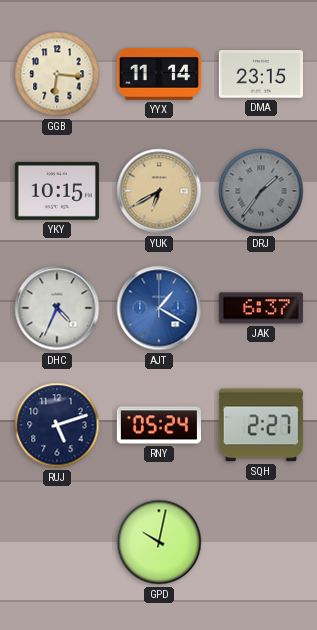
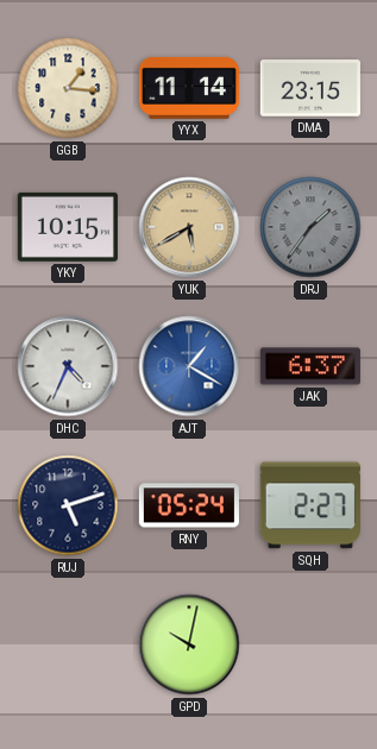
GGB: 6:16 -> 1:16 (68, 88)
YUK: 6:40 -> 5:40 (189, 227)
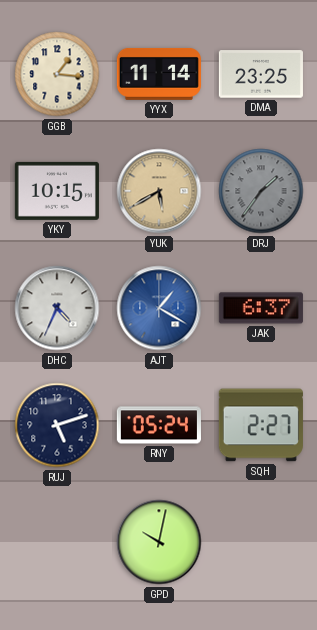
DMA: 23:15 -> 23:25 (261, 74)
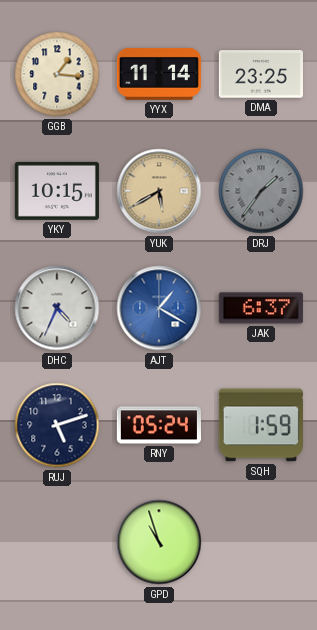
SQH: 2:27 -> 1:59 (261, 425)
GPD: 10:02 -> 10:57 (159, 542)
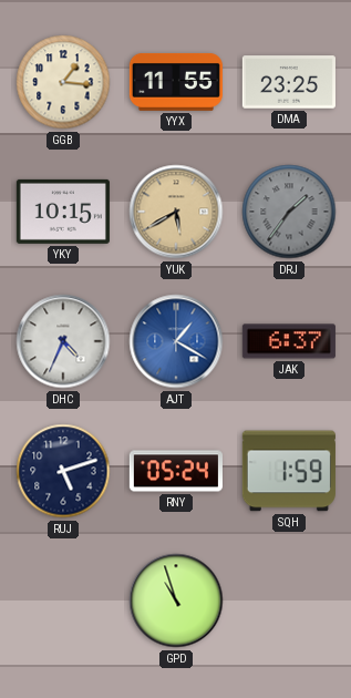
YYX: 11:14 -> 11:55 (176, 82)
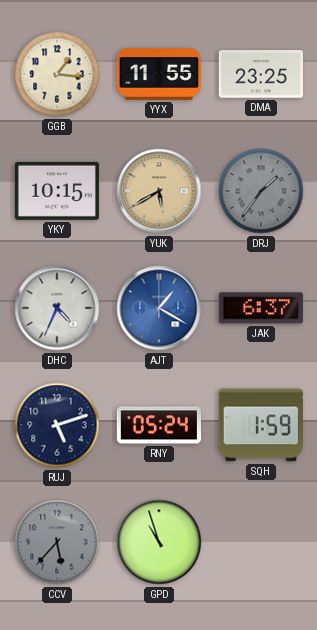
CCV: none -> 5:37 (57, 542)
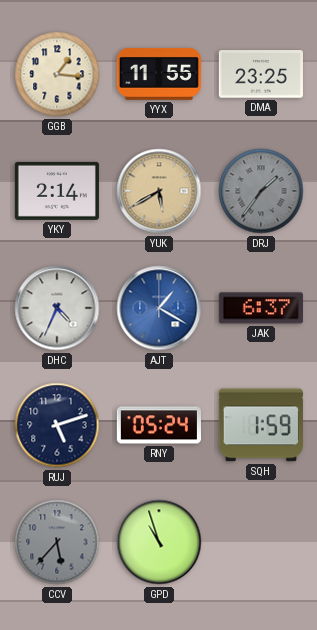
YKY: 10:15 -> 2:14 (57, 191)
